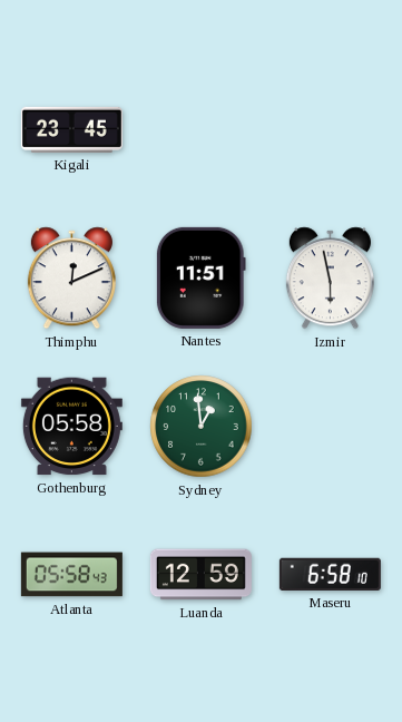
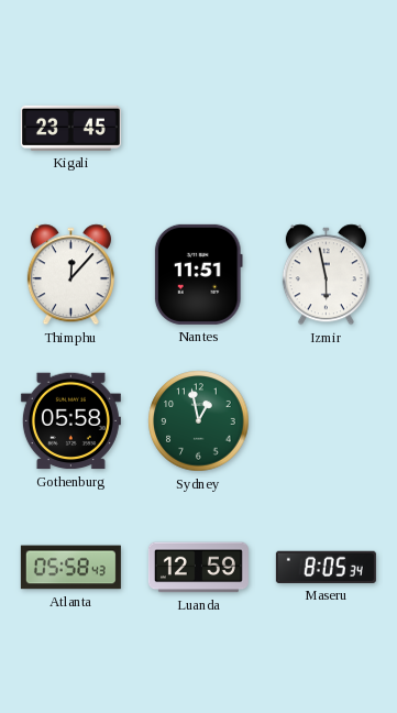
Thimphu: 12:11 -> 12:07 (70, 275)
Sydney: 12:59 -> 12:58 (199, 421)
Maseru: 6:58 -> 8:05 (326, 567)
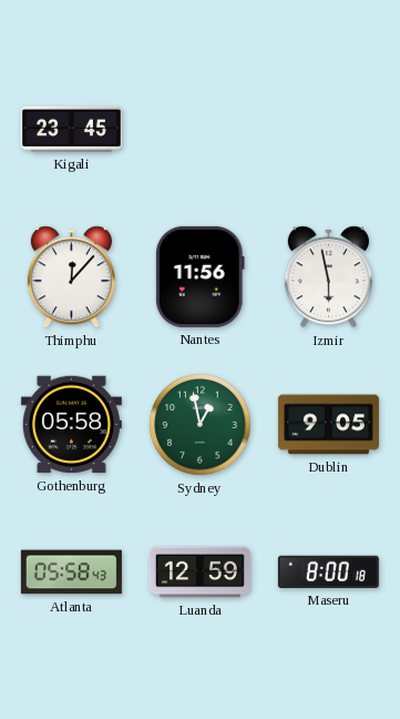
Nantes: 11:51 -> 11:56 (199, 276)
Dublin: none -> 9:05 (328, 425)
Maseru: 8:05 -> 8:00 (328, 571)
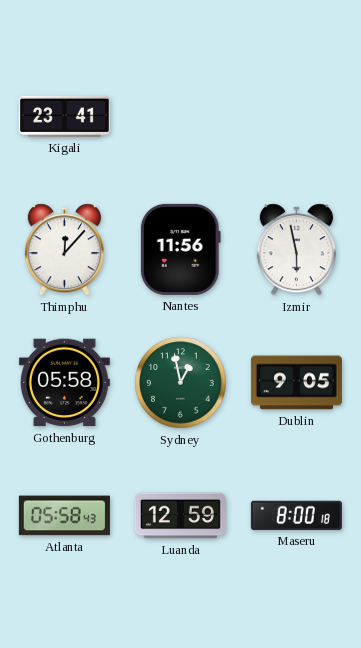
Kigali: 23:45 -> 23:41 (64, 116)
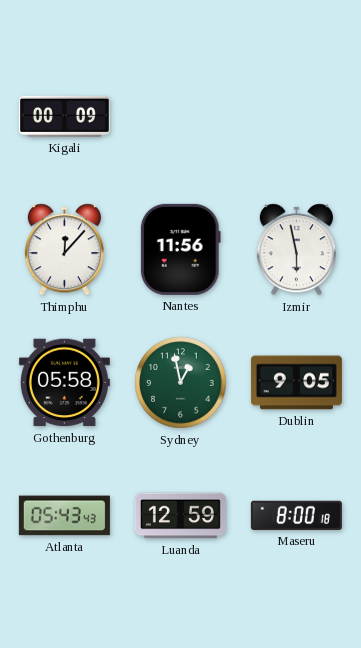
Kigali: 23:41 -> 00:09 (64, 116)
Atlanta: 05:58 -> 05:43 (64, 516)
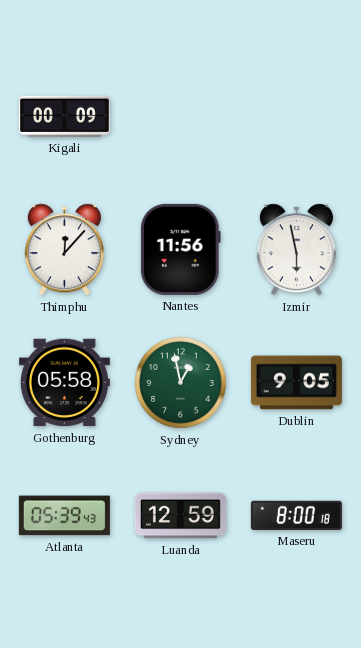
Atlanta: 05:43 -> 05:39 (64, 516)
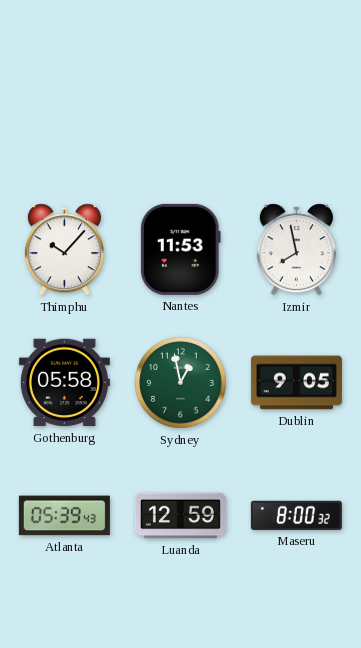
Kigali: 00:09 -> none (64, 116)
Thimphu: 12:07 -> 10:07 (64, 250)
Nantes: 11:56 -> 11:53 (180, 249)
Izmir: 5:58 -> 7:58 (296, 250)
Maseru: 8:00:18 -> 8:00:32 (296, 515)
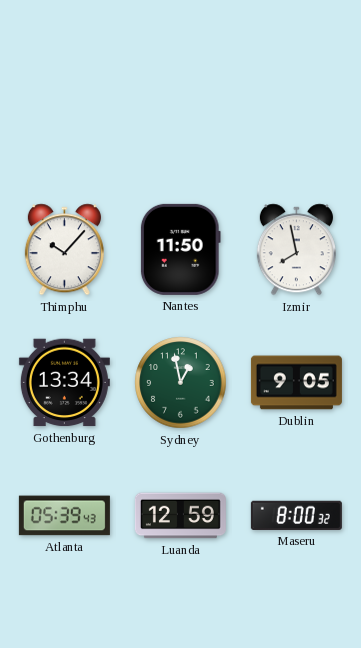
Nantes: 11:53 -> 11:50 (180, 249)
Gothenburg: 05:58 -> 13:34 (64, 383)
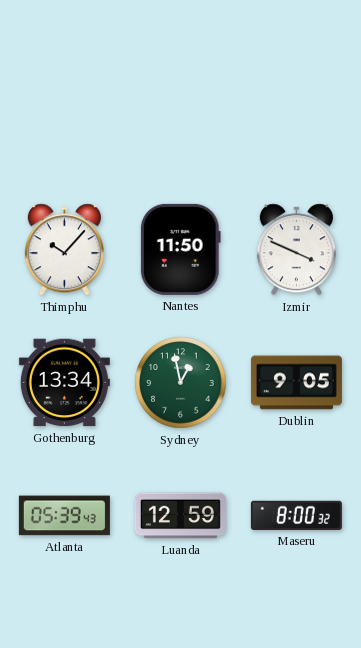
Izmir: 7:58 -> 3:49 (296, 250)
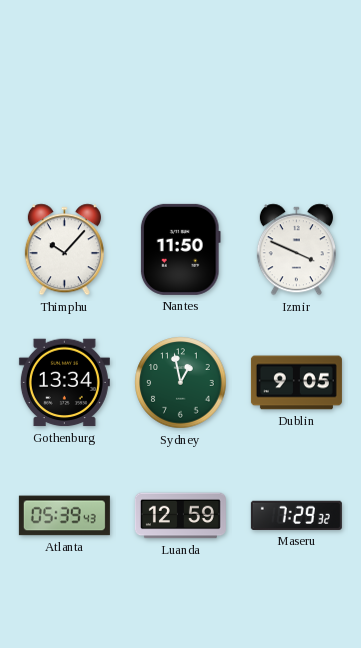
Maseru: 8:00 -> 7:29 (296, 515)
